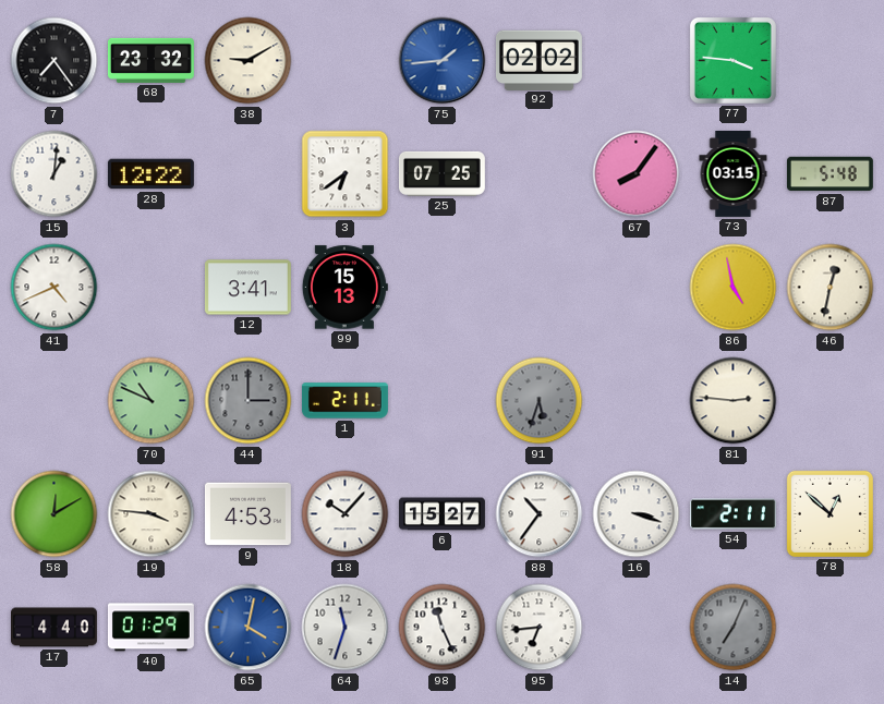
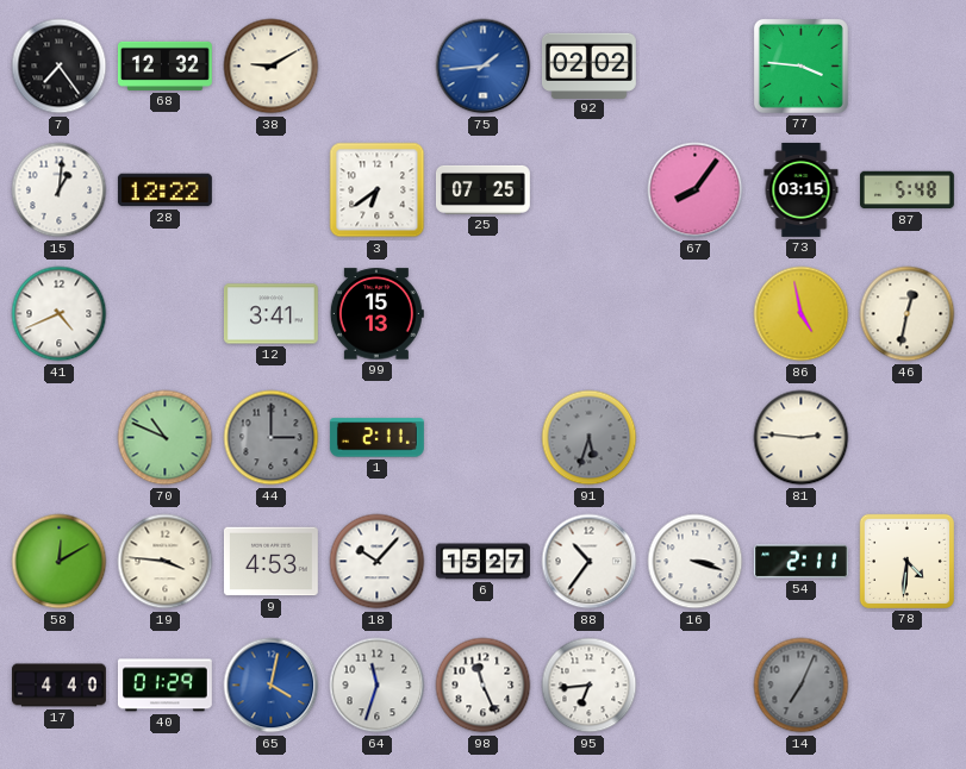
68: 23:32 -> 12:32 (164, 65)
78: 12:52 -> 4:31 (906, 561)
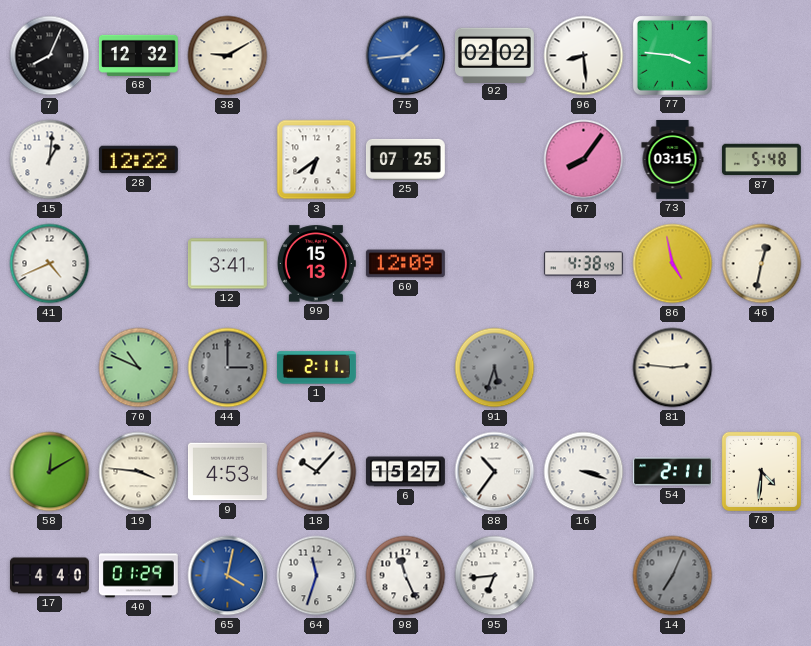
7: 7:24 -> 8:04 (50, 56)
96: none -> 8:29 (584, 56)
60: none -> 12:09 (405, 264)
48: none -> 4:38 (583, 264)
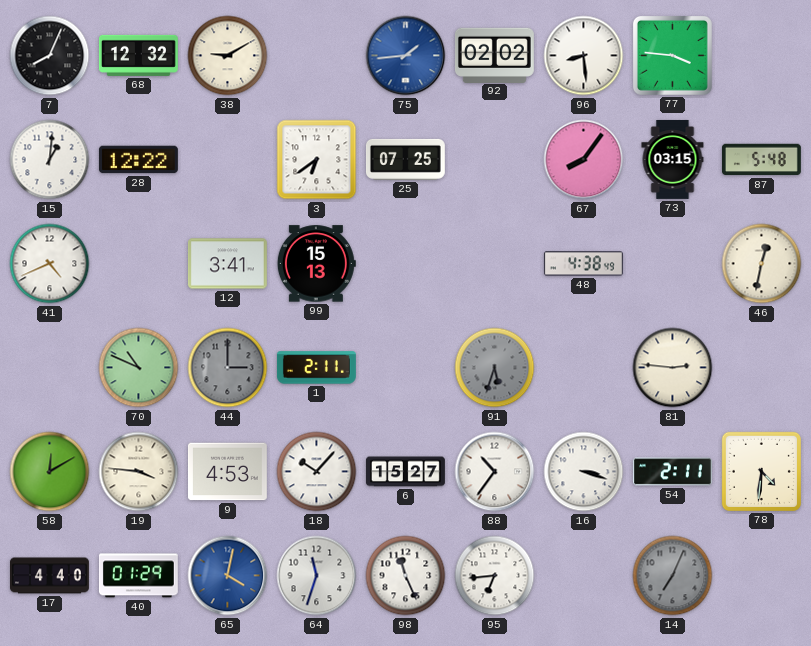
60: 12:09 -> none (405, 264)
86: 4:58 -> none (673, 264)
